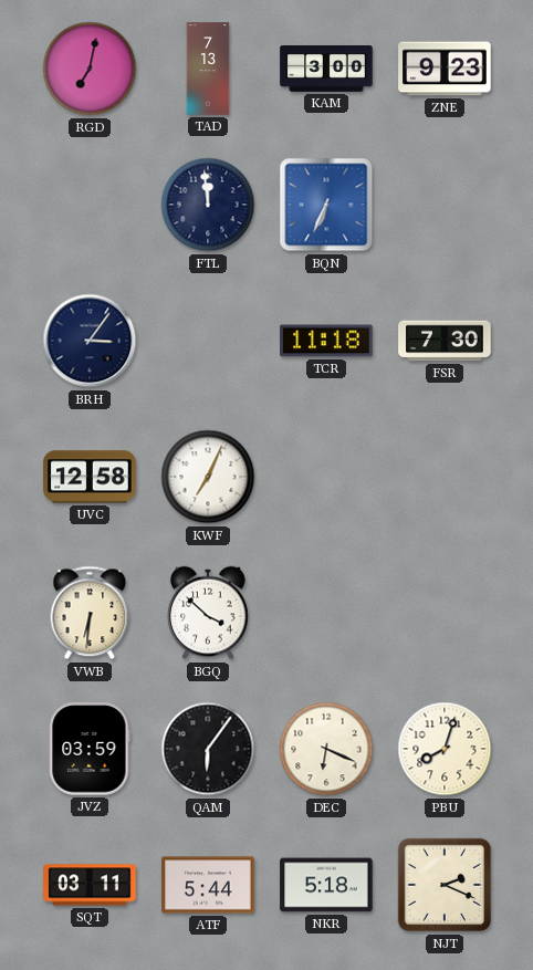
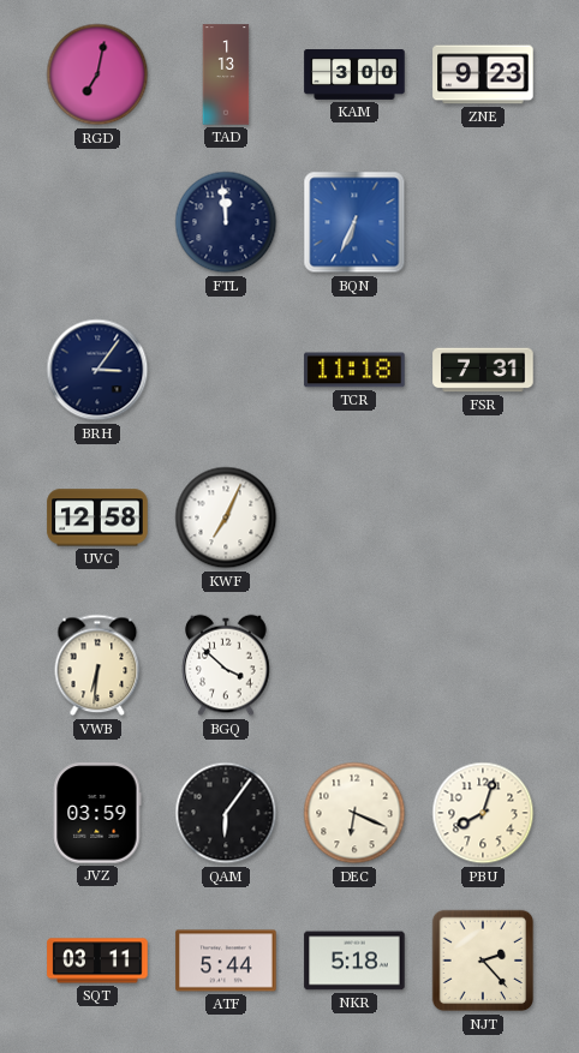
TAD: 7:13 -> 1:13 (226, 74)
FSR: 7:30 -> 7:31 (483, 370)
NJT: 2:19 -> 2:23 (483, 961)
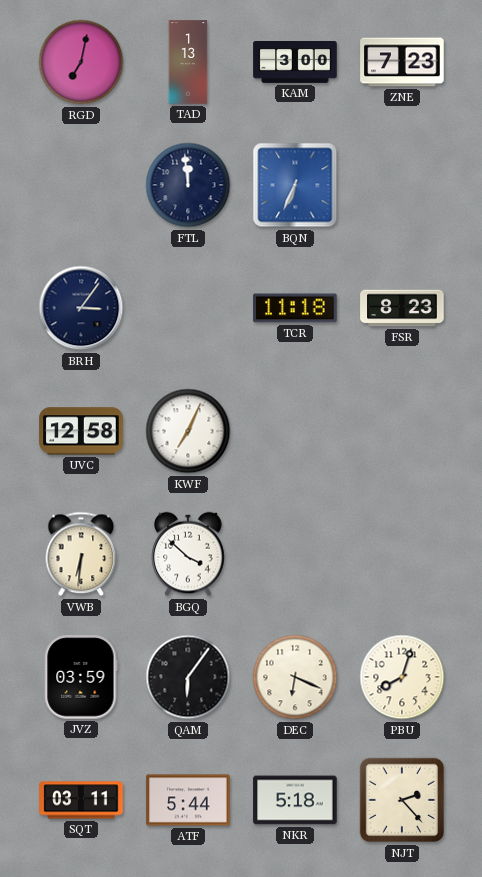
ZNE: 9:23 -> 7:23 (402, 62)
FSR: 7:31 -> 8:23 (402, 308)
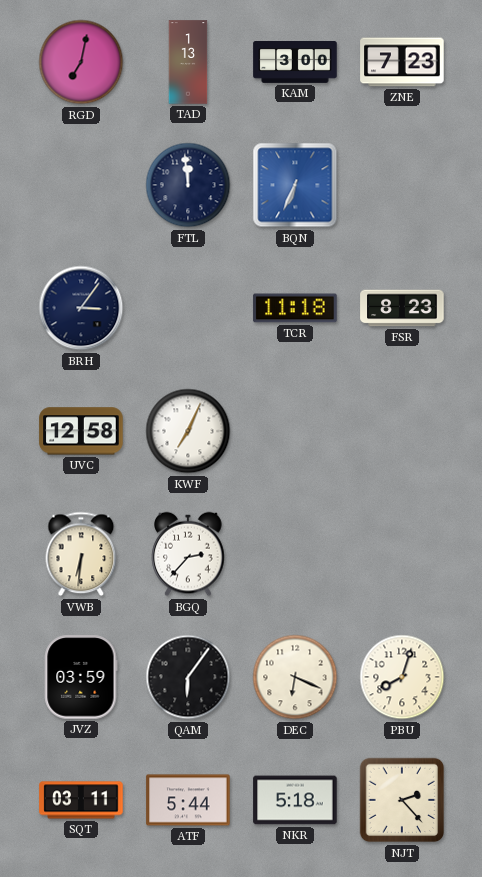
BGQ: 3:52 -> 2:37 (188, 554)
